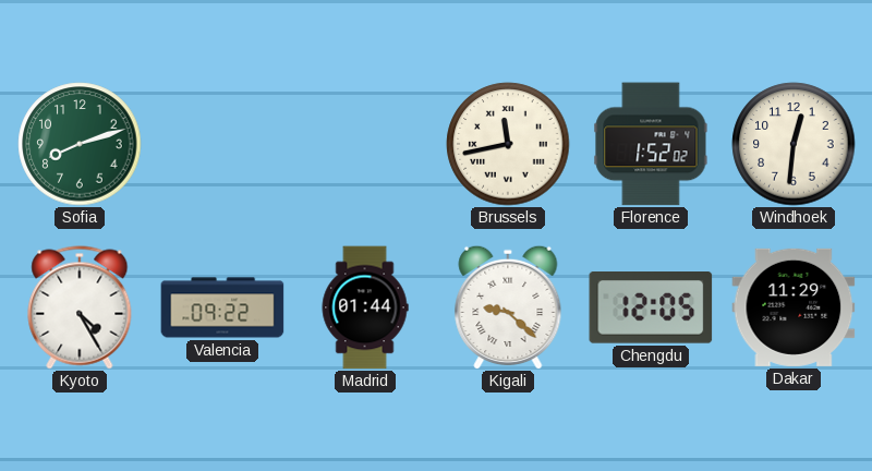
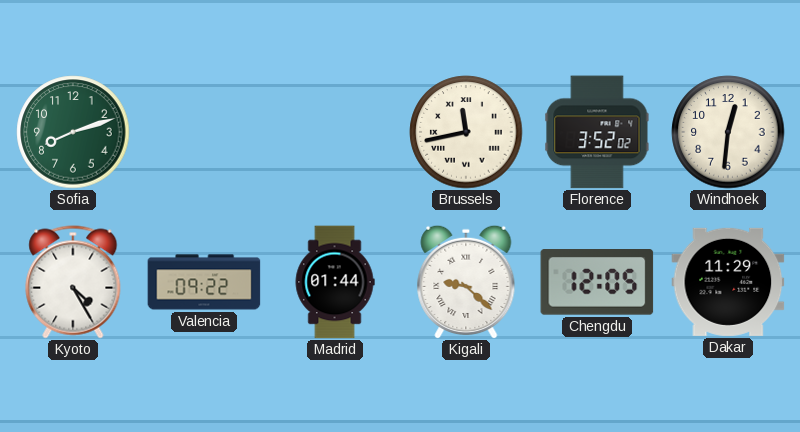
Florence: 1:52 -> 3:52 (597, 132)
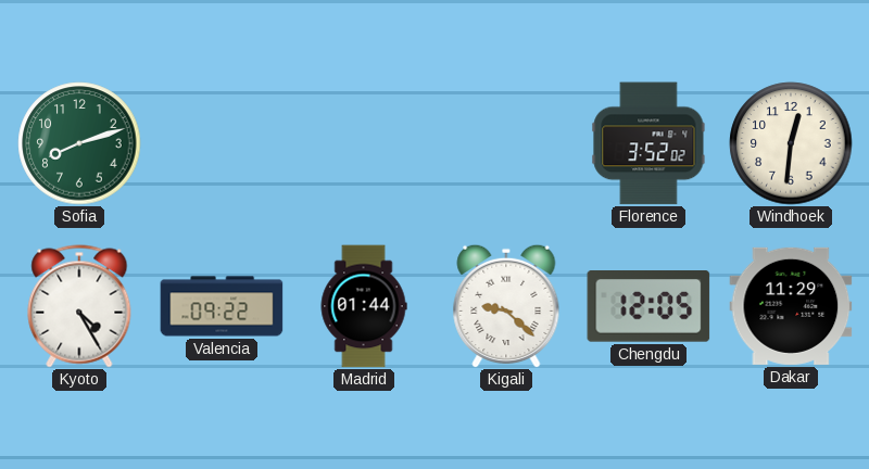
Brussels: 11:43 -> none (466, 132)
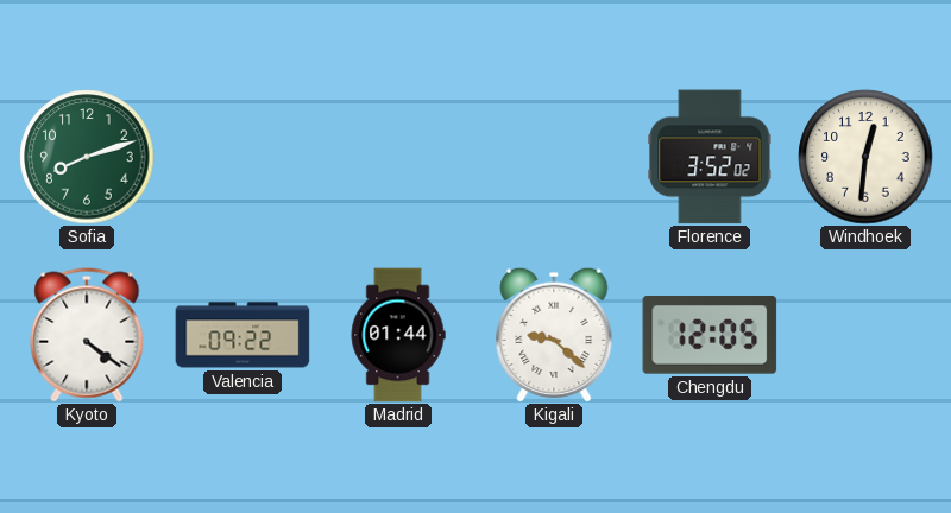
Kyoto: 4:25 -> 4:21 (87, 335)
Dakar: 11:29 -> none (791, 306)
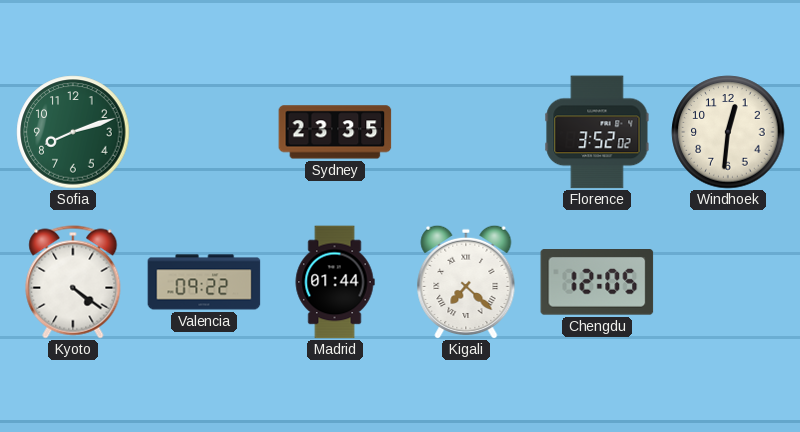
Sydney: none -> 23:35 (335, 132)
Kigali: 9:22 -> 7:22 (466, 282)
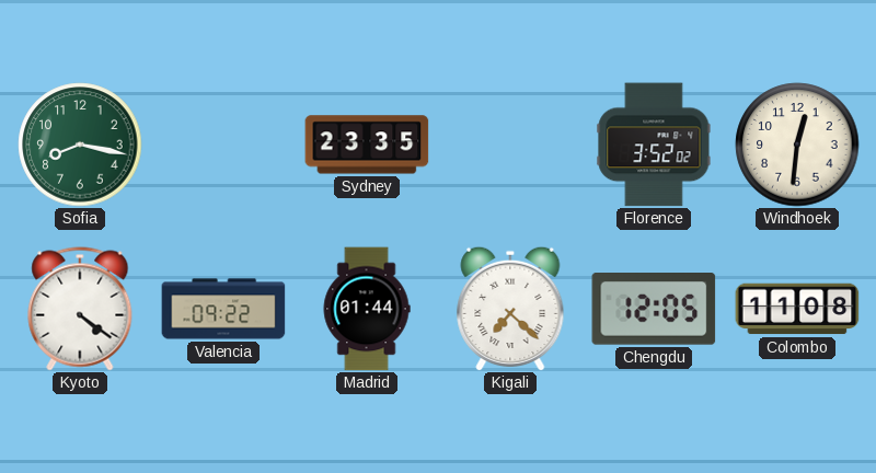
Sofia: 8:12 -> 8:17 (80, 145)
Colombo: none -> 11:08 (797, 309)
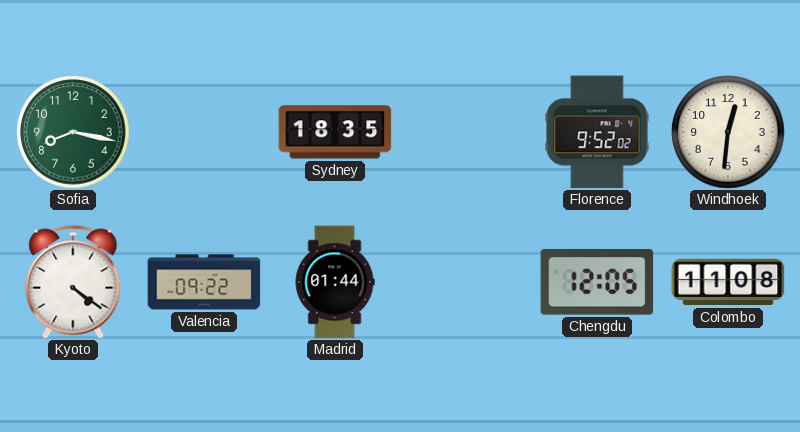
Sydney: 23:35 -> 18:35 (335, 132)
Florence: 3:52 -> 9:52 (597, 132)
Kigali: 7:22 -> none (510, 309)
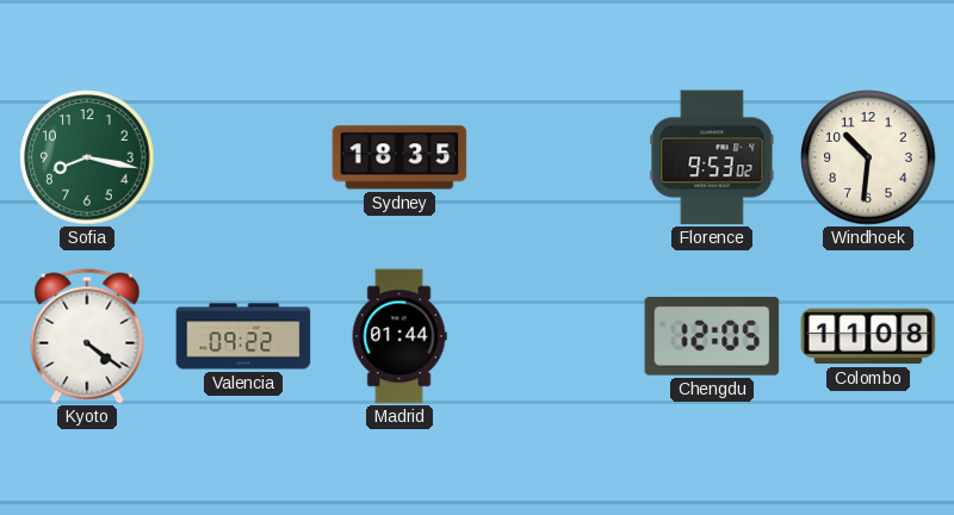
Florence: 9:52 -> 9:53 (712, 157)
Windhoek: 12:31 -> 10:31 (868, 157)
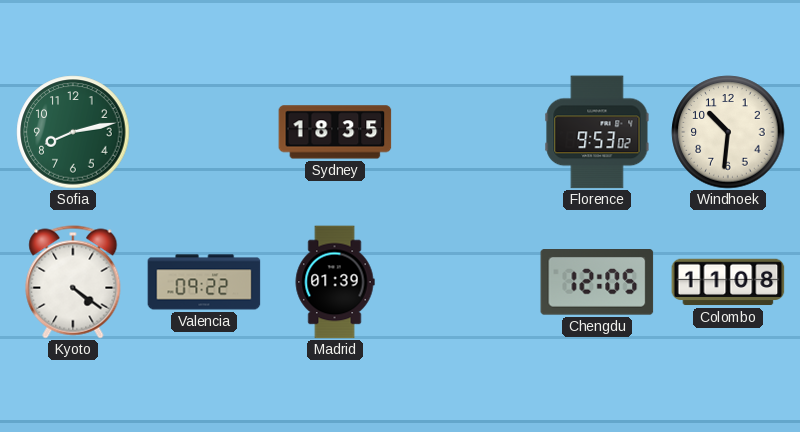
Sofia: 8:17 -> 8:13 (73, 132)
Madrid: 01:44 -> 01:39 (335, 282)
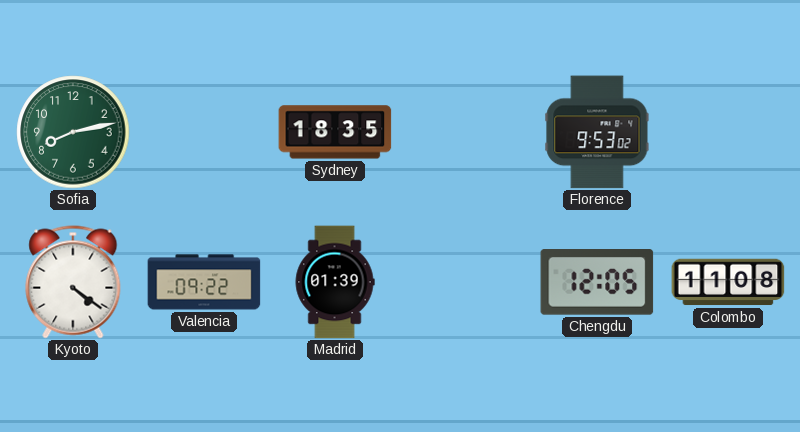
Windhoek: 10:31 -> none (728, 132)
